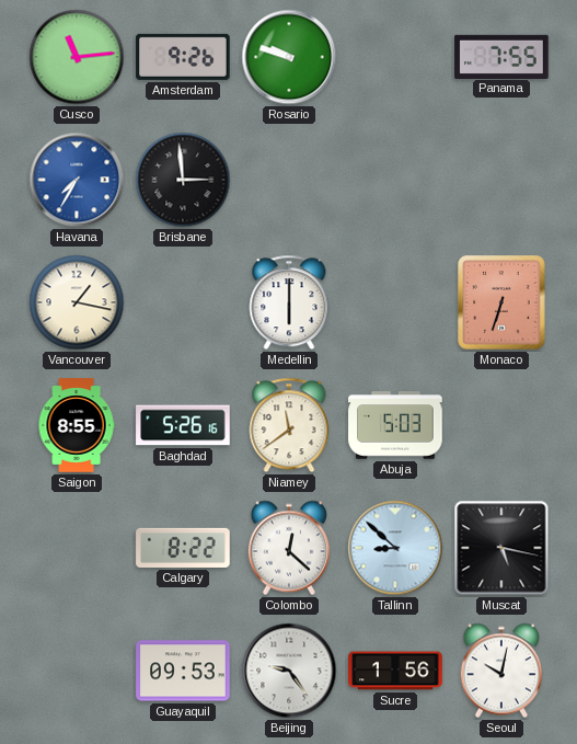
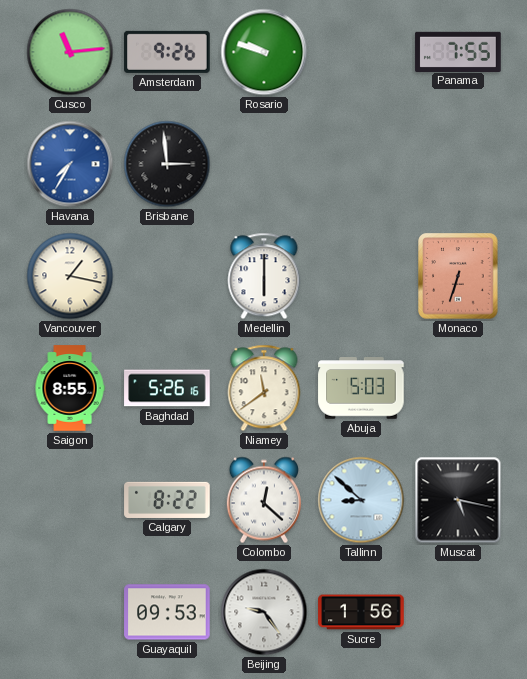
Seoul: 10:02 -> none (501, 671)
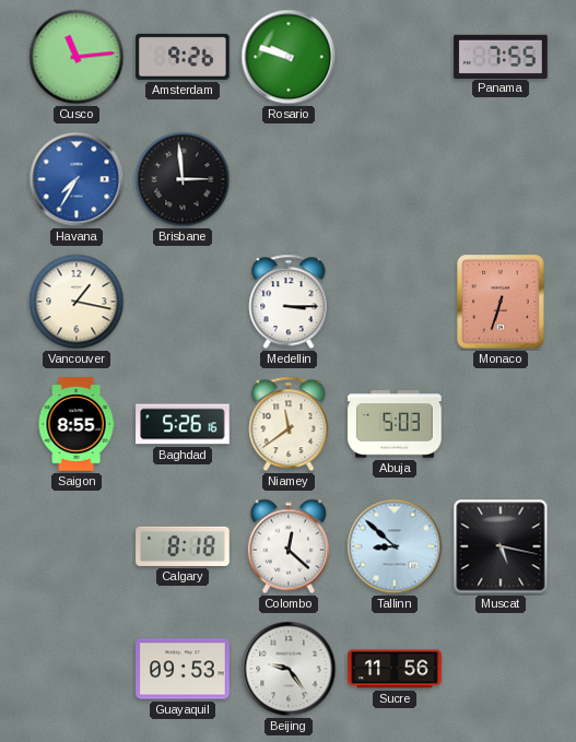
Medellin: 6:00 -> 3:15 (289, 302)
Calgary: 8:22 -> 8:18 (183, 546)
Sucre: 1:56 -> 11:56 (395, 669)
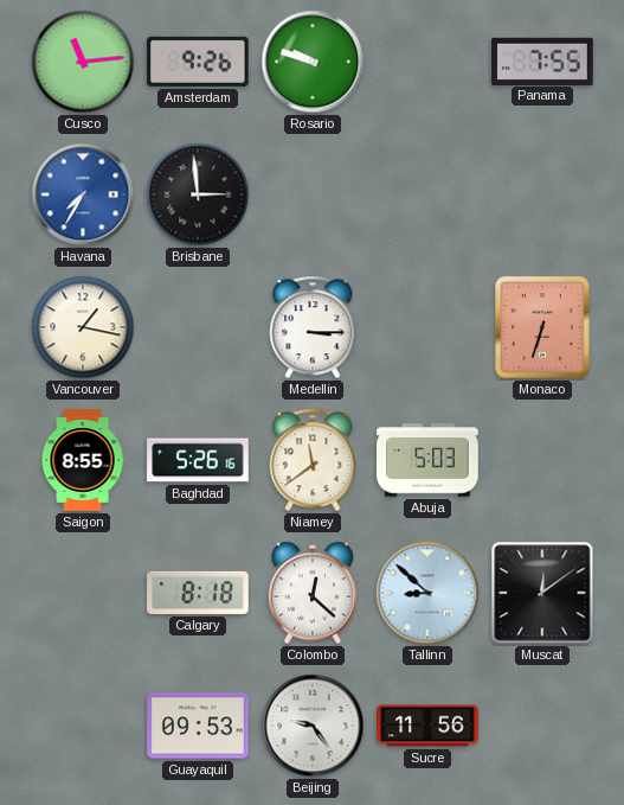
Muscat: 5:17 -> 12:09 (542, 593)
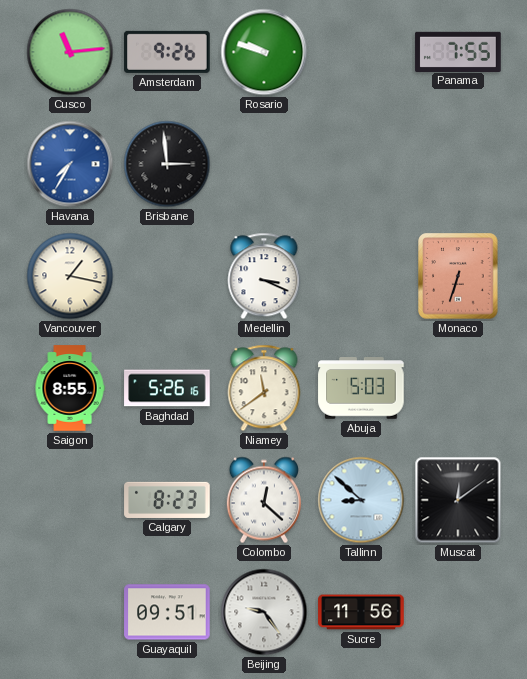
Medellin: 3:15 -> 3:19 (264, 276)
Calgary: 8:18 -> 8:23 (167, 500)
Guayaquil: 09:53 -> 09:51 (167, 612)
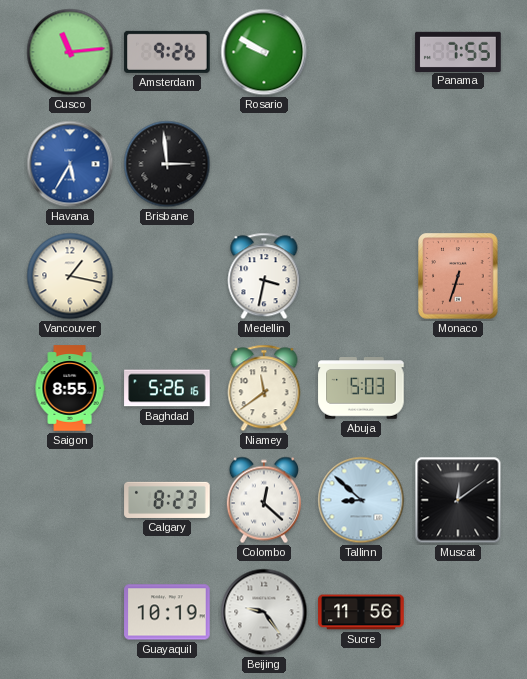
Rosario: 9:48 -> 9:50 (264, 52)
Havana: 7:35 -> 5:35 (70, 164)
Medellin: 3:19 -> 3:32 (264, 276)
Guayaquil: 09:51 -> 10:19 (167, 612)
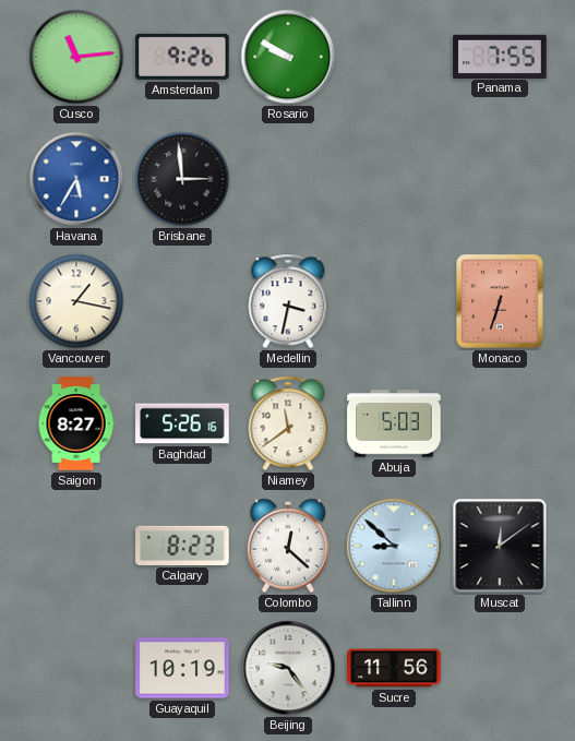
Saigon: 8:55 -> 8:27 (76, 423)
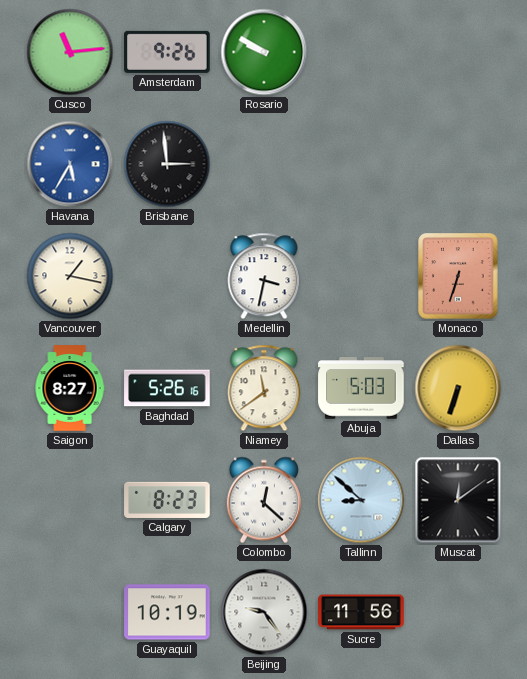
Panama: 7:55 -> none (500, 56)
Dallas: none -> 6:33 (458, 388)
